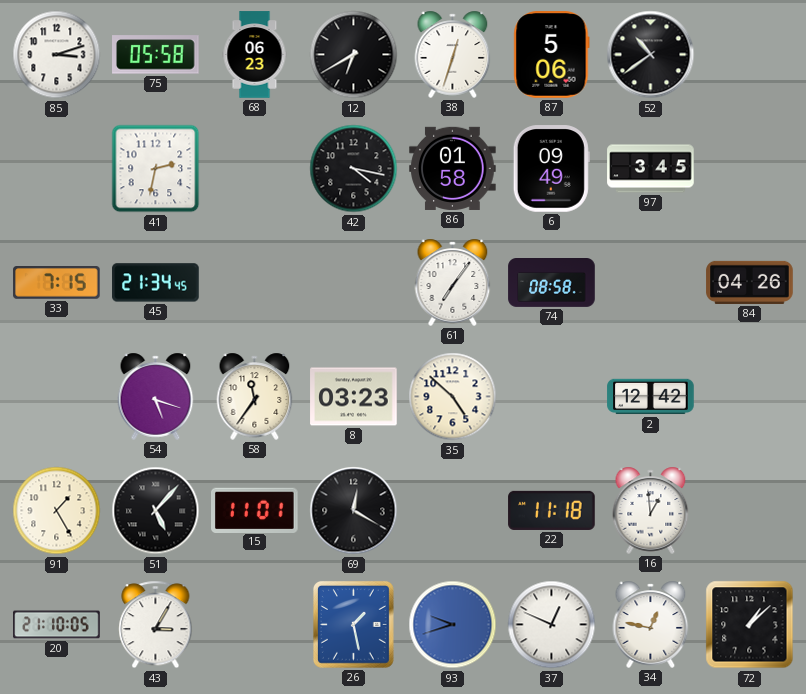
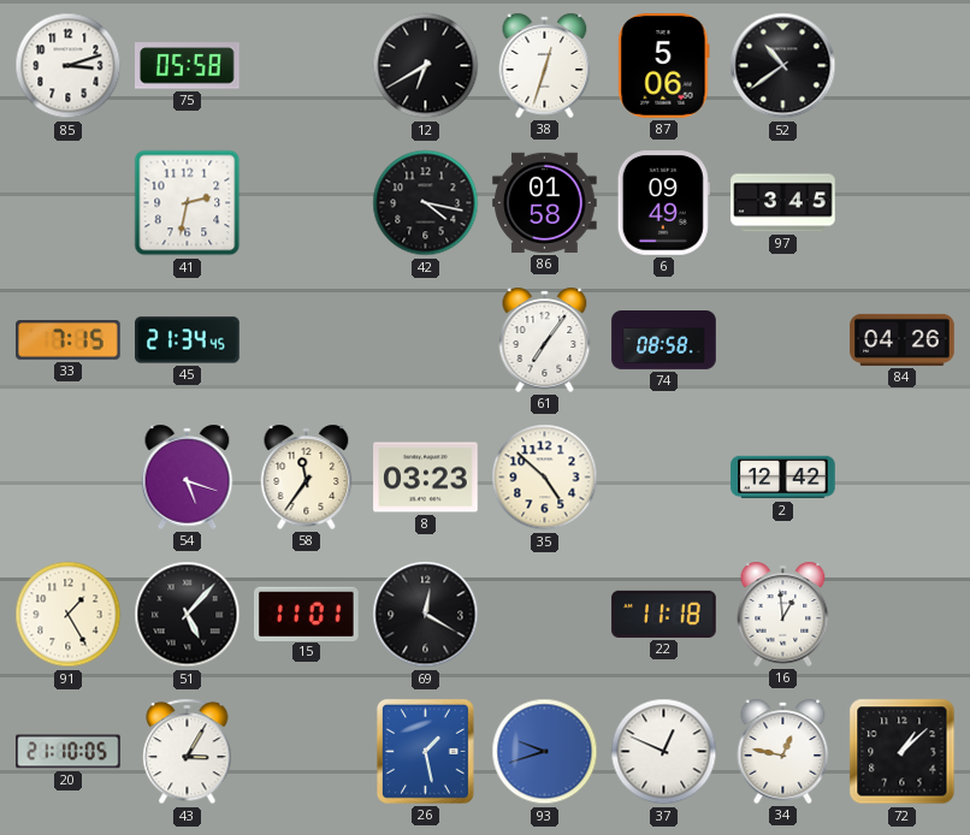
68: 06:23 -> none (255, 55)
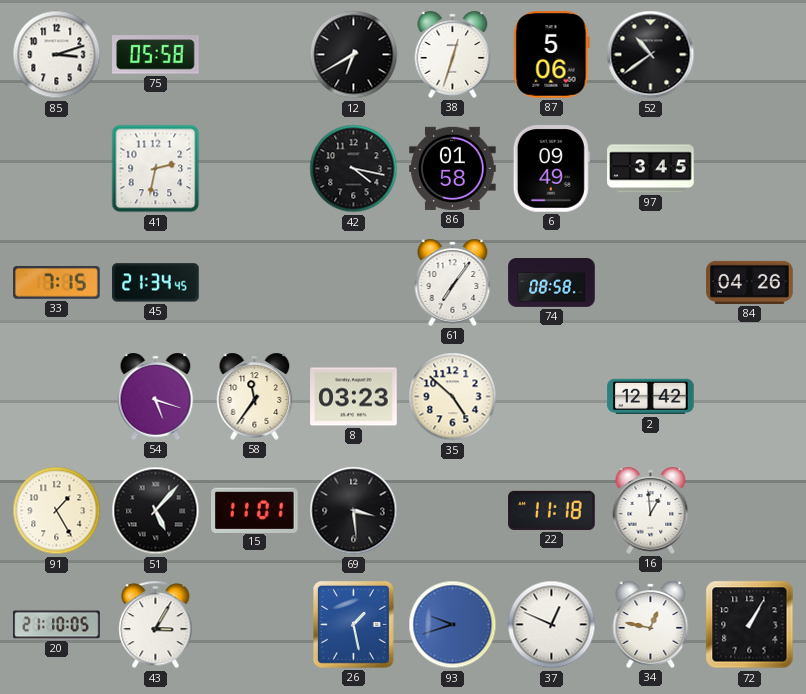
69: 12:20 -> 3:29 (354, 511)
72: 1:08 -> 1:05 (750, 625)
